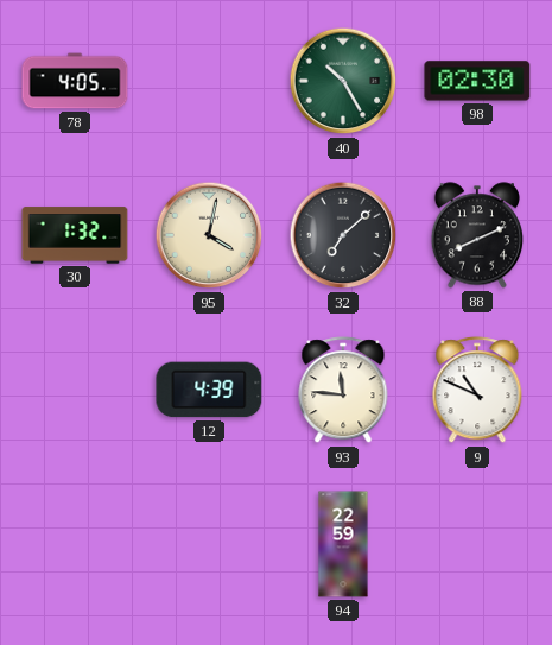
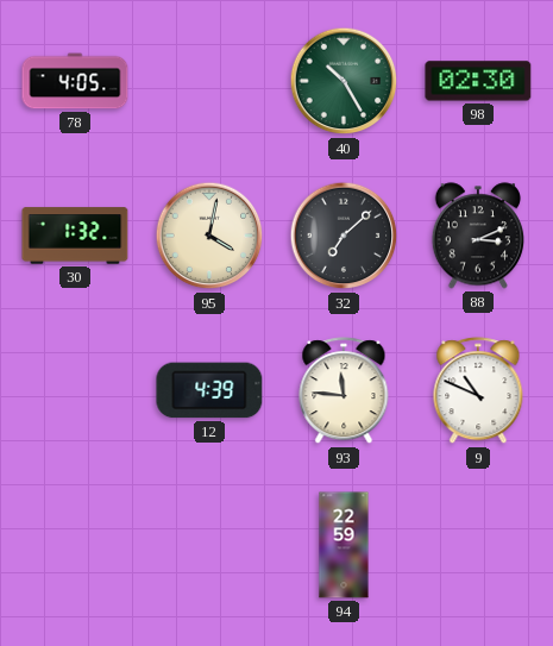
88: 8:11 -> 3:11 (477, 236)
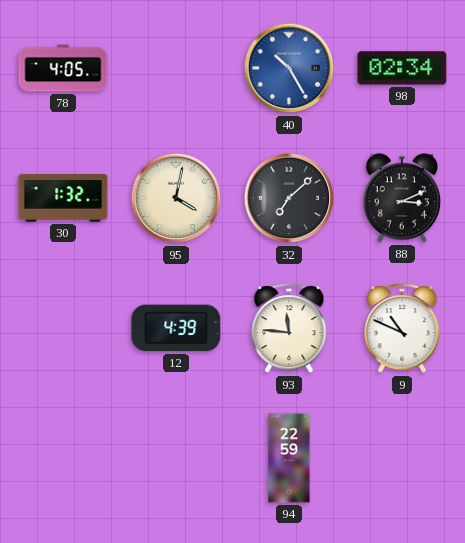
40 dial: green -> blue (289, 68)
98: 02:30 -> 02:34 (402, 68)
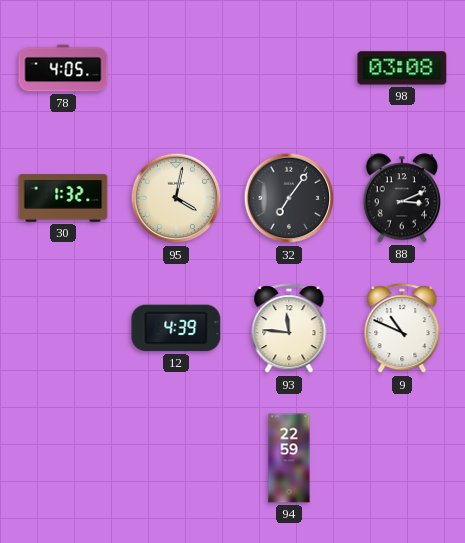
40: 10:25 -> none (289, 68)
98: 02:34 -> 03:08 (402, 68)
32: 7:08 -> 7:06 (289, 198)
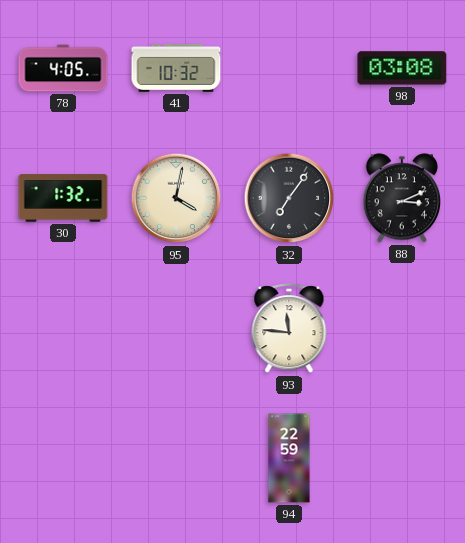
41: none -> 10:32 (176, 68)
12: 4:39 -> none (176, 328)
9: 10:49 -> none (402, 329)
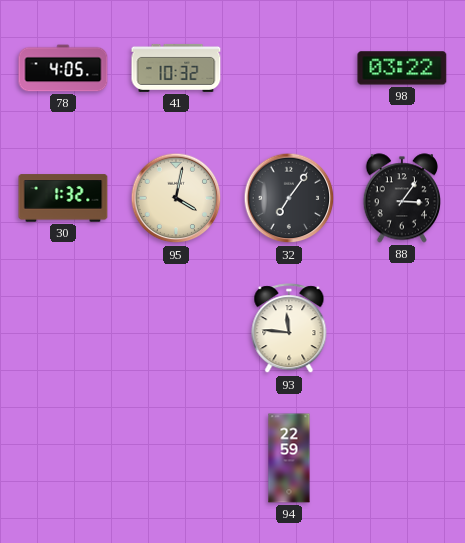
98: 03:08 -> 03:22 (402, 68)
88: 3:11 -> 3:06 (401, 198)
